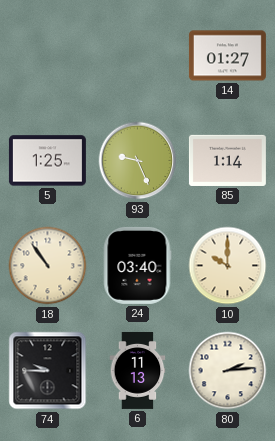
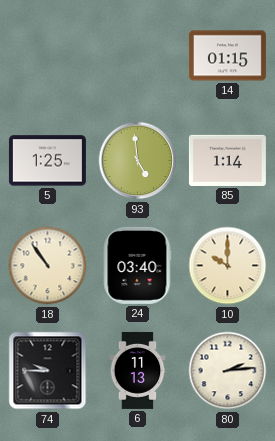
14: 01:27 -> 01:15 (227, 56)
93: 9:26 -> 4:59 (138, 161)
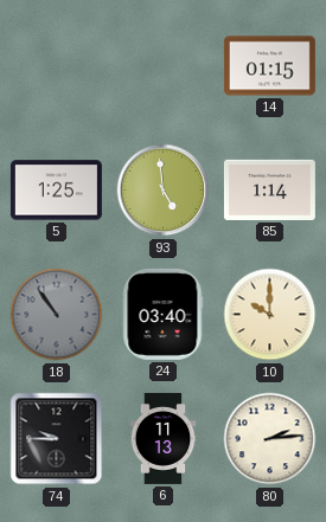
18 dial: cream -> grey (57, 315)
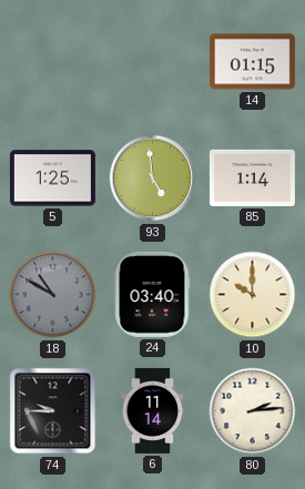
18: 10:54 -> 10:50 (53, 295)
6: 11:13 -> 11:14 (153, 410)
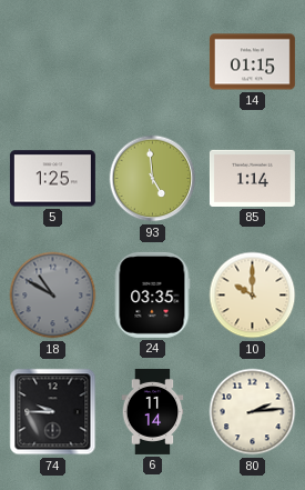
24: 03:40 -> 03:35 (152, 294)
